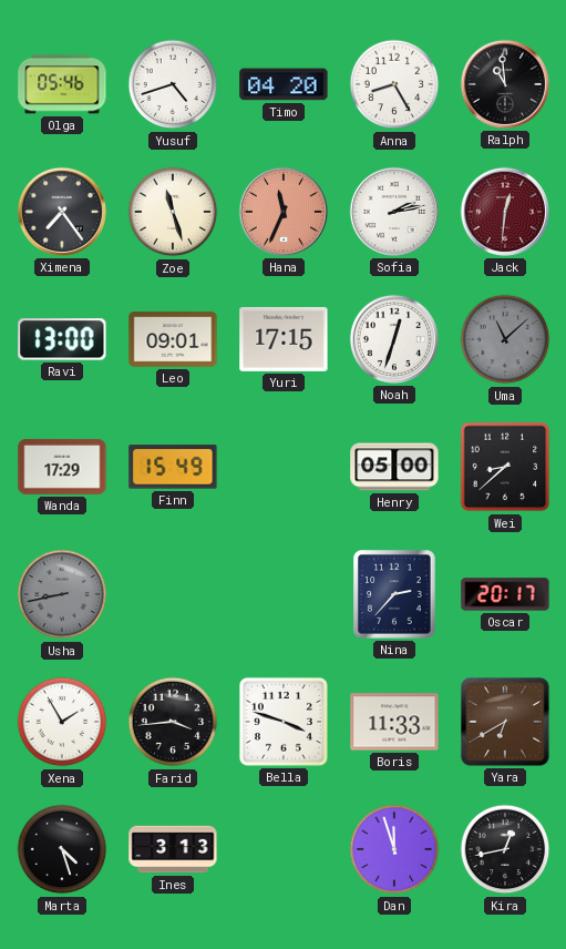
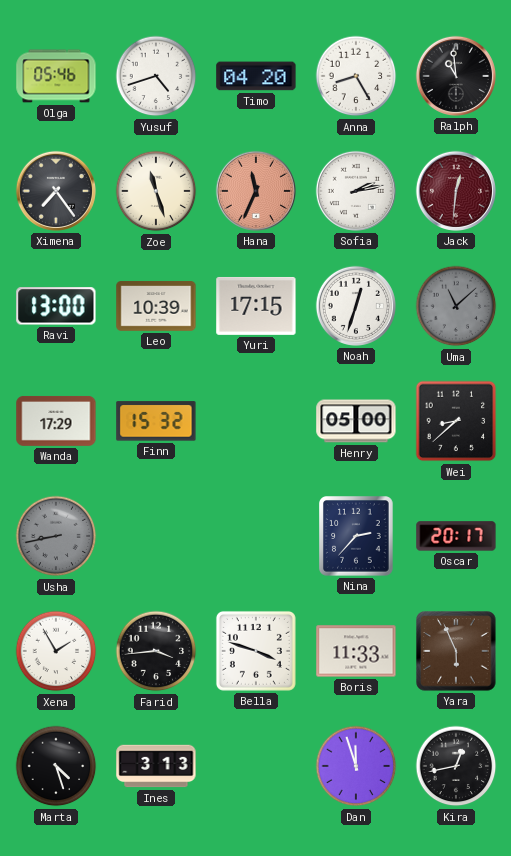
Leo: 09:01 -> 10:39 (156, 306)
Finn: 15:49 -> 15:32 (156, 421)
Yara: 6:40 -> 5:56 (456, 651)
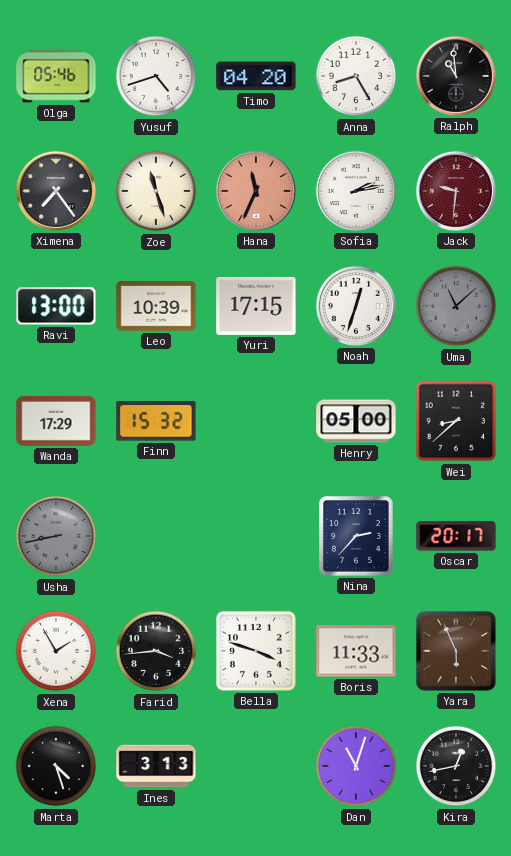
Jack: 12:31 -> 9:31 (456, 191)
Dan: 11:57 -> 11:03 (356, 766)
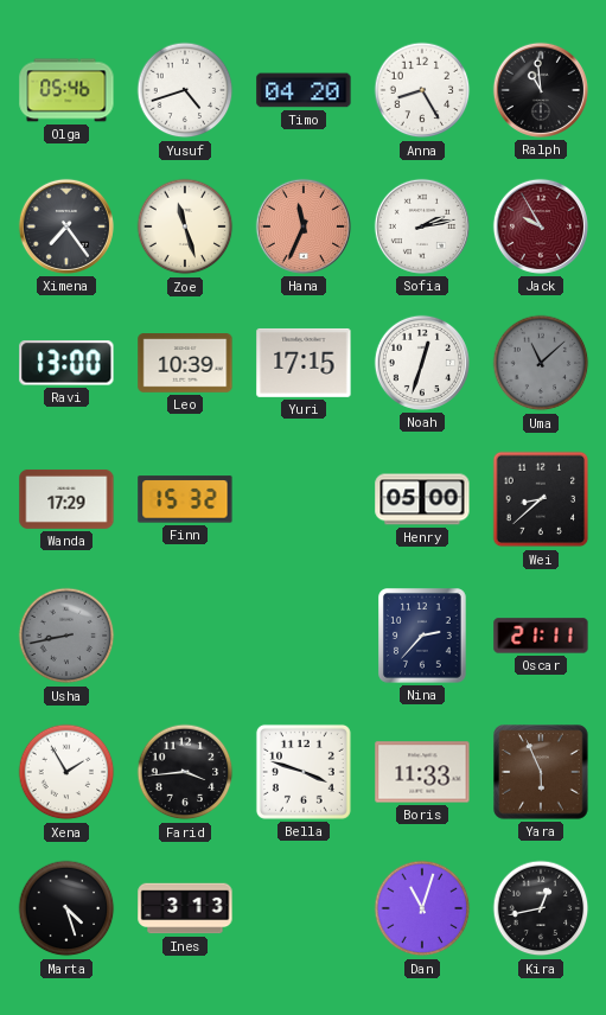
Jack: 9:31 -> 9:55 (541, 226)
Oscar: 20:17 -> 21:11 (541, 636)
